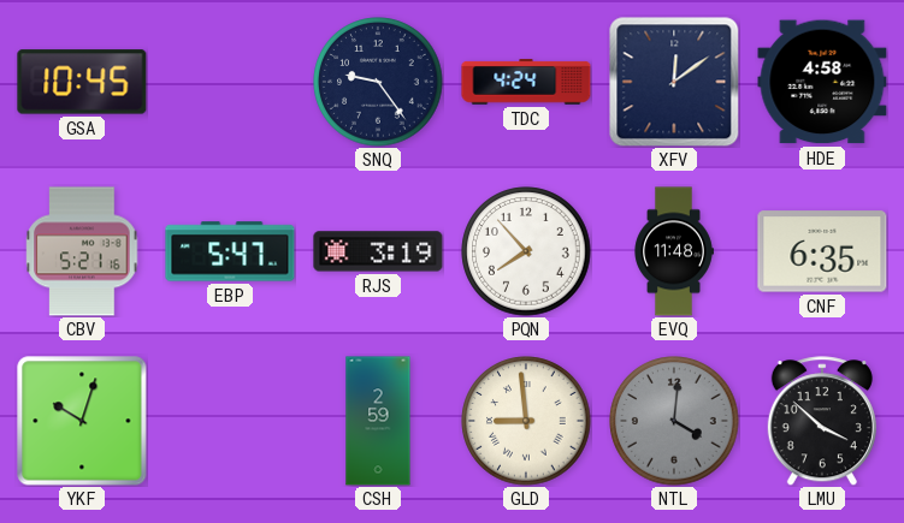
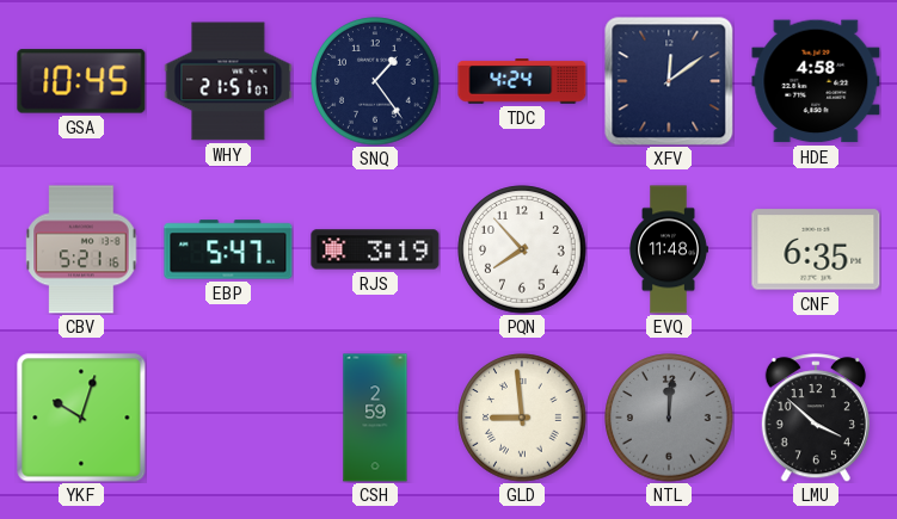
WHY: none -> 21:51 (228, 81)
SNQ: 9:24 -> 1:24 (375, 81)
NTL: 4:01 -> 12:01 (669, 418)
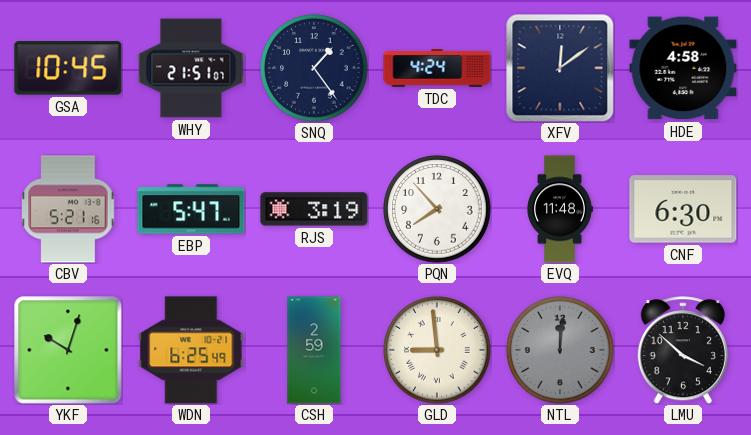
CNF: 6:35 -> 6:30 (683, 209)
WDN: none -> 6:25 (191, 350)
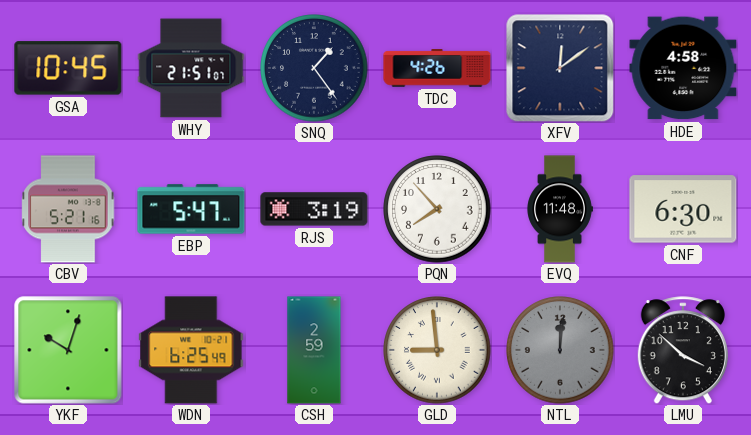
TDC: 4:24 -> 4:26 (437, 68)
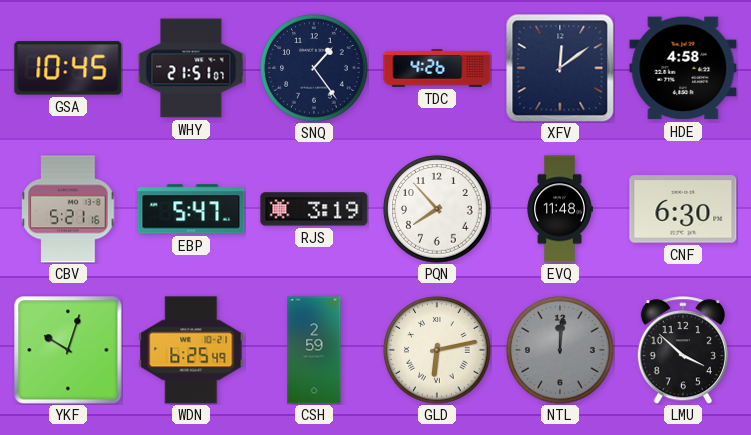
GLD: 8:59 -> 6:13 (437, 350)
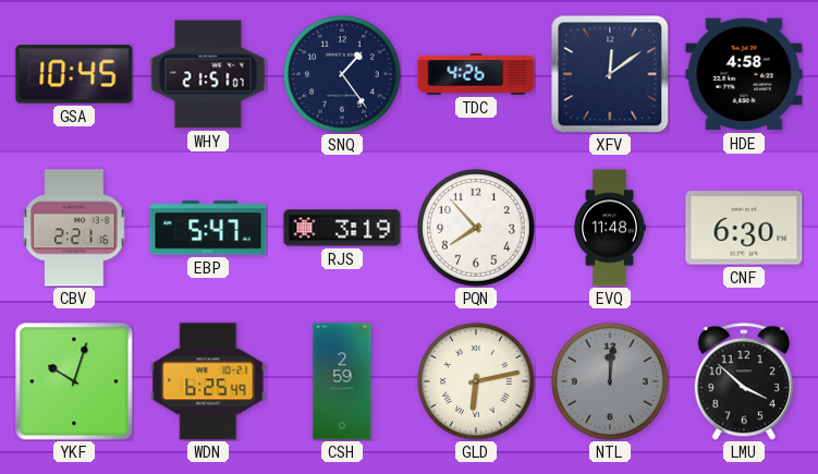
CBV: 5:21 -> 2:21 (74, 228)
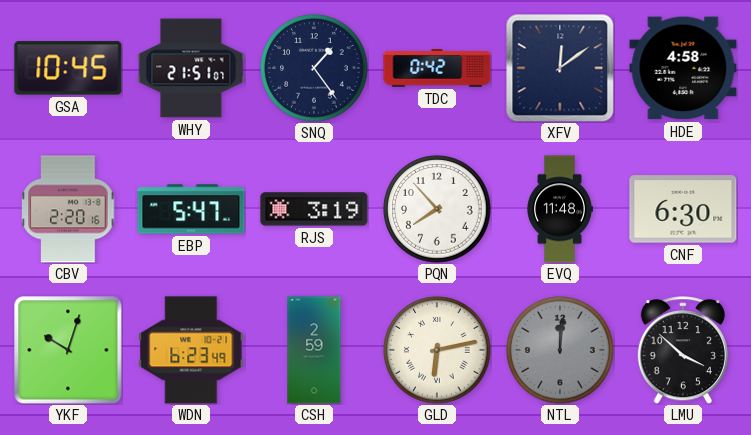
TDC: 4:26 -> 0:42 (437, 68)
CBV: 2:21 -> 2:20 (68, 209)
WDN: 6:25 -> 6:23 (191, 350)
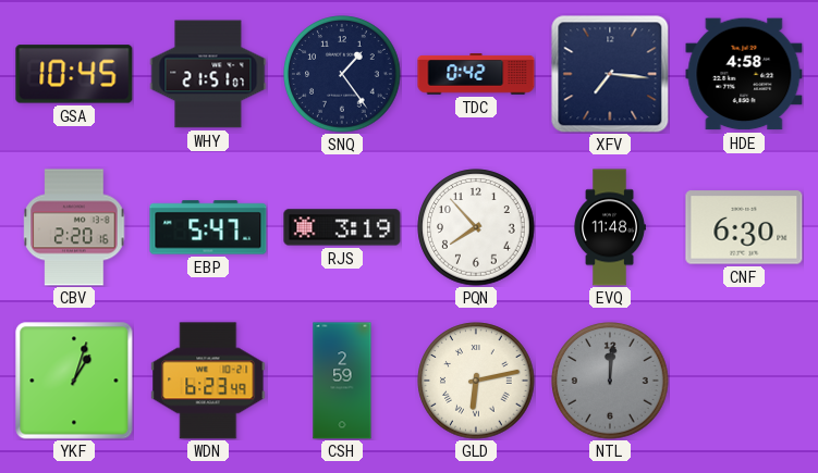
XFV: 12:09 -> 7:16 (610, 74)
YKF: 10:03 -> 1:03 (74, 381)
LMU: 3:52 -> none (683, 350)
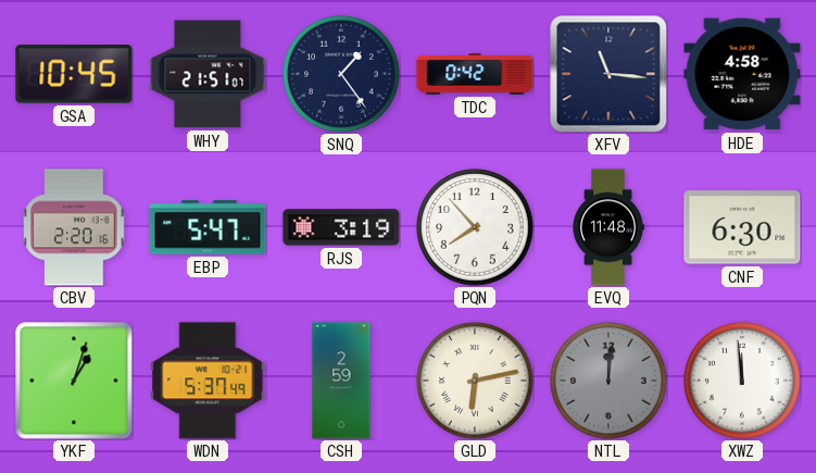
XFV: 7:16 -> 11:16 (608, 74)
WDN: 6:23 -> 5:37 (208, 381)
XWZ: none -> 11:59 (742, 381)
